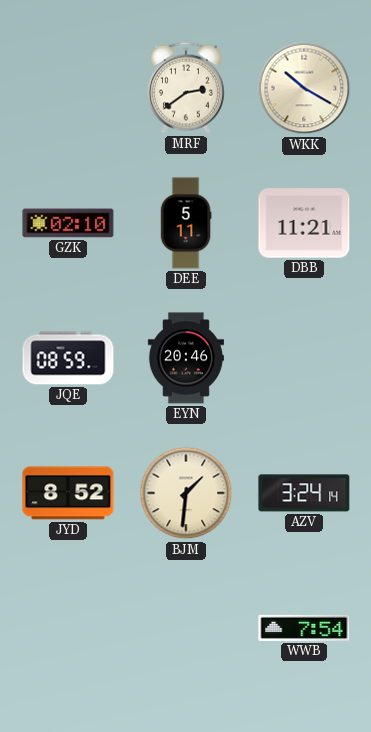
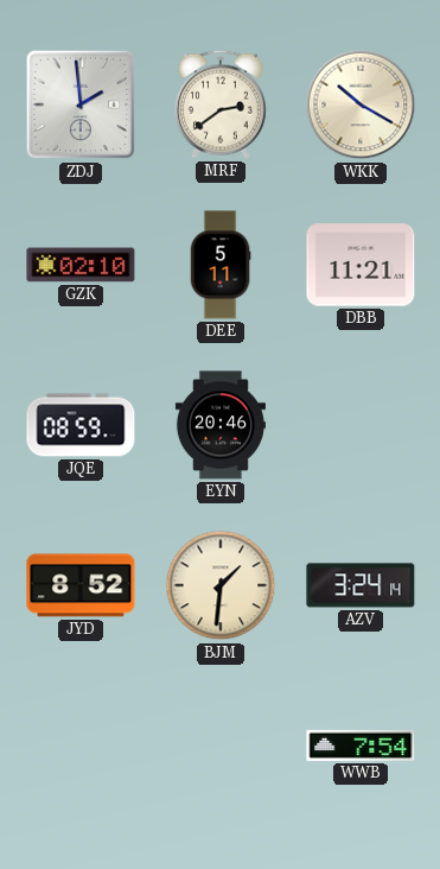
ZDJ: none -> 1:59 (81, 104)
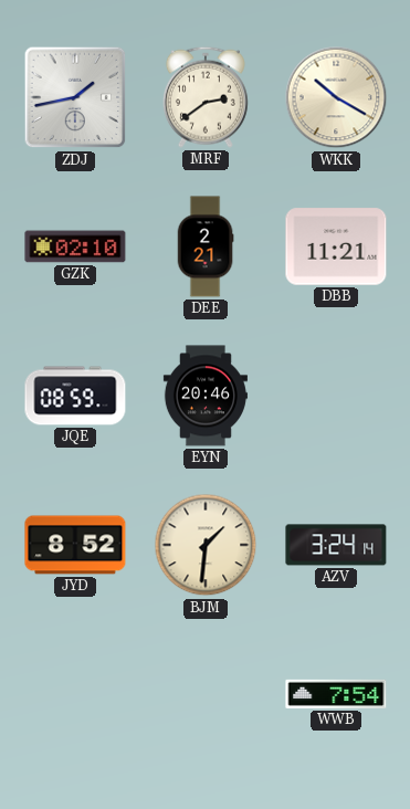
ZDJ: 1:59 -> 1:43 (75, 97)
DEE: 5:11 -> 2:21 (206, 246)
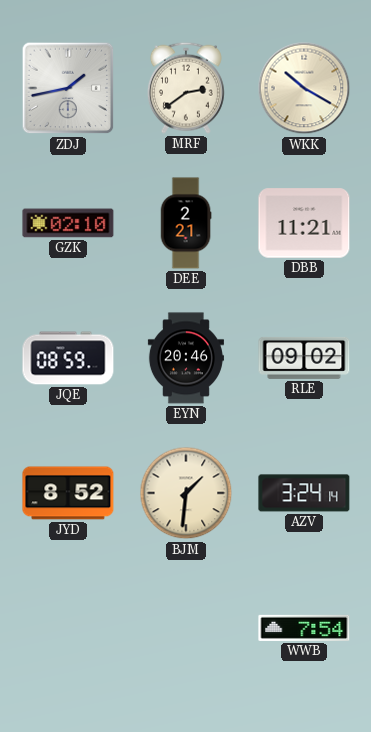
RLE: none -> 09:02 (304, 358)
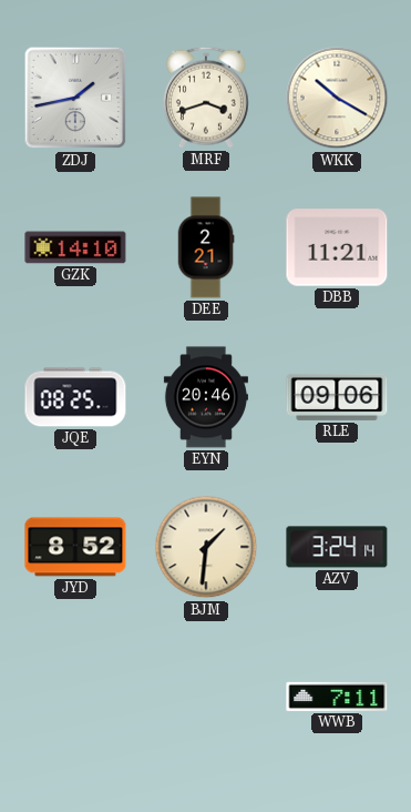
MRF: 2:39 -> 3:42 (206, 98)
GZK: 02:10 -> 14:10 (75, 247)
JQE: 08:59 -> 08:25 (75, 397)
RLE: 09:02 -> 09:06 (337, 397)
WWB: 7:54 -> 7:11 (337, 697)
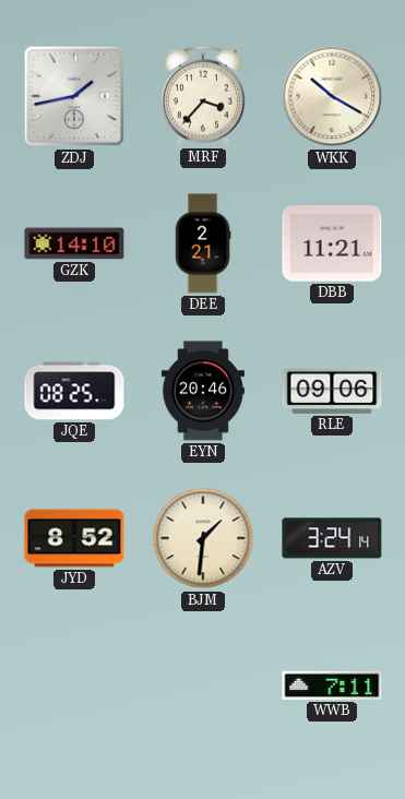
MRF: 3:42 -> 3:37 (203, 96)
